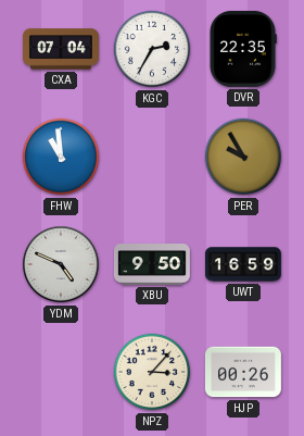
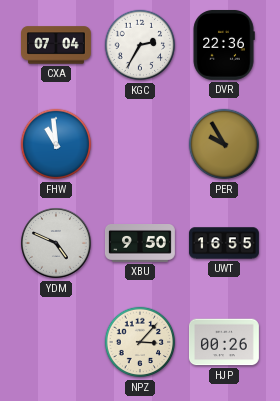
DVR: 22:35 -> 22:36 (224, 45)
UWT: 16:59 -> 16:55 (224, 243)
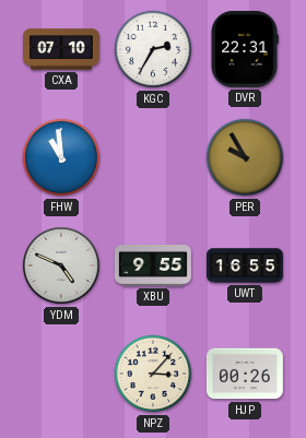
CXA: 07:04 -> 07:10 (62, 49)
DVR: 22:36 -> 22:31 (245, 49)
XBU: 9:50 -> 9:55 (153, 267)
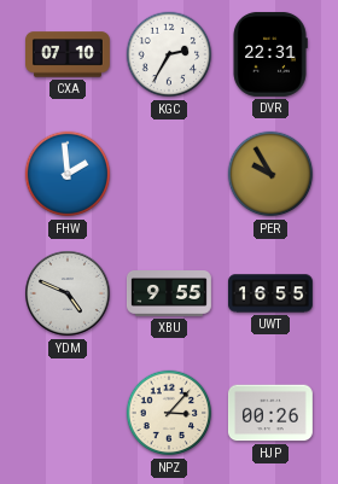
FHW: 10:59 -> 1:59 (68, 174)
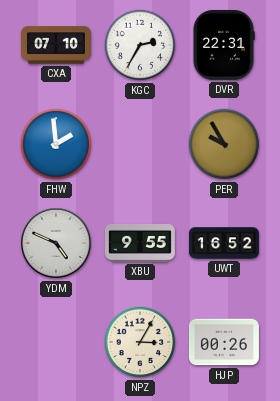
UWT: 16:55 -> 16:52 (224, 243)
NPZ: 3:07 -> 3:05 (140, 342)
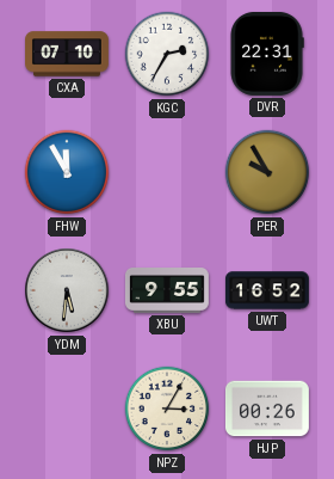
FHW: 1:59 -> 11:55 (67, 172)
YDM: 4:49 -> 5:31 (68, 291)
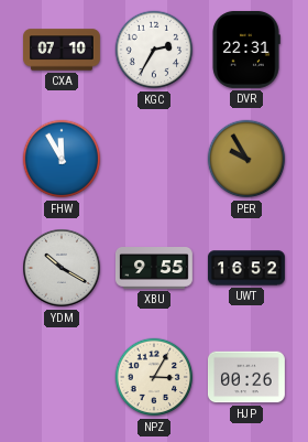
YDM: 5:31 -> 10:20 (63, 269)
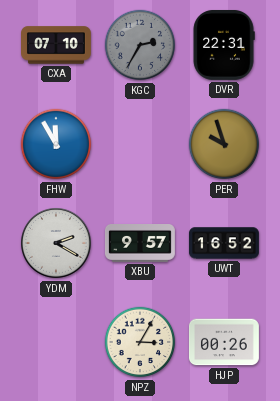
KGC dial: white -> grey (140, 45)
PER: 9:55 -> 9:57 (224, 144)
YDM: 10:20 -> 2:20 (57, 244)
XBU: 9:55 -> 9:57 (140, 244)
